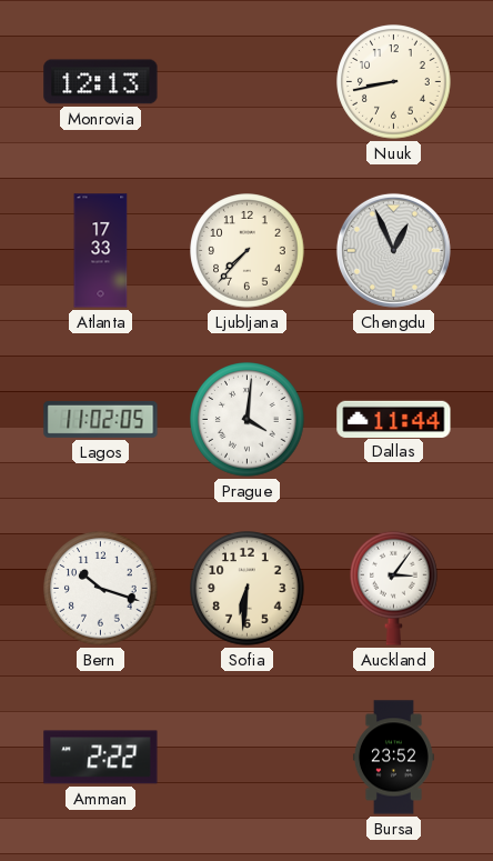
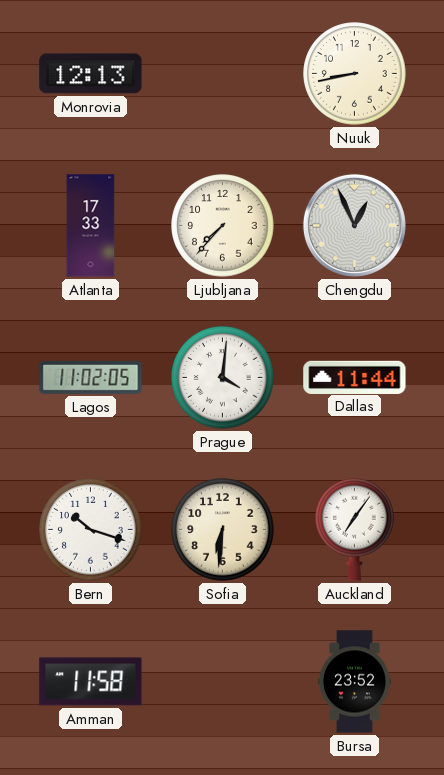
Auckland: 3:06 -> 7:06 (355, 529)
Amman: 2:22 -> 11:58 (91, 682)
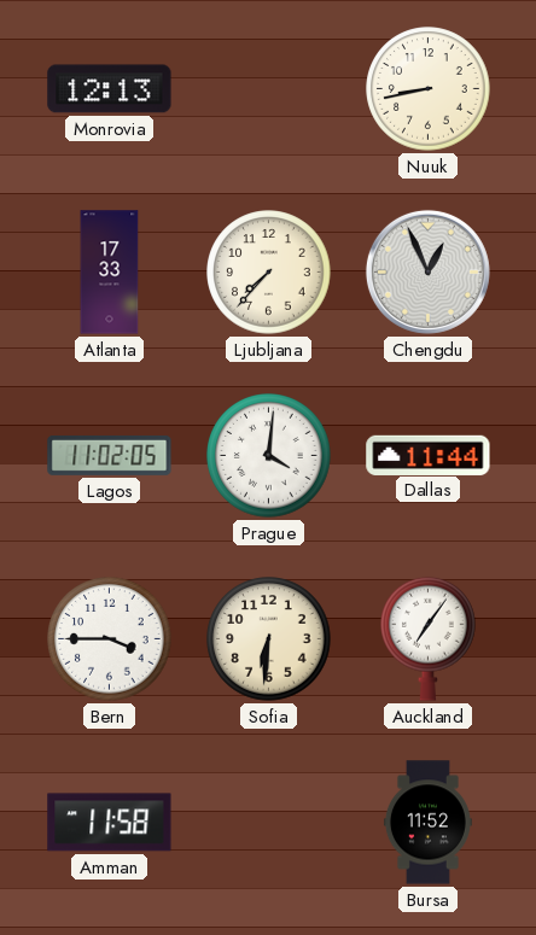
Bern: 10:18 -> 3:45 (110, 639)
Bursa: 23:52 -> 11:52 (427, 823)
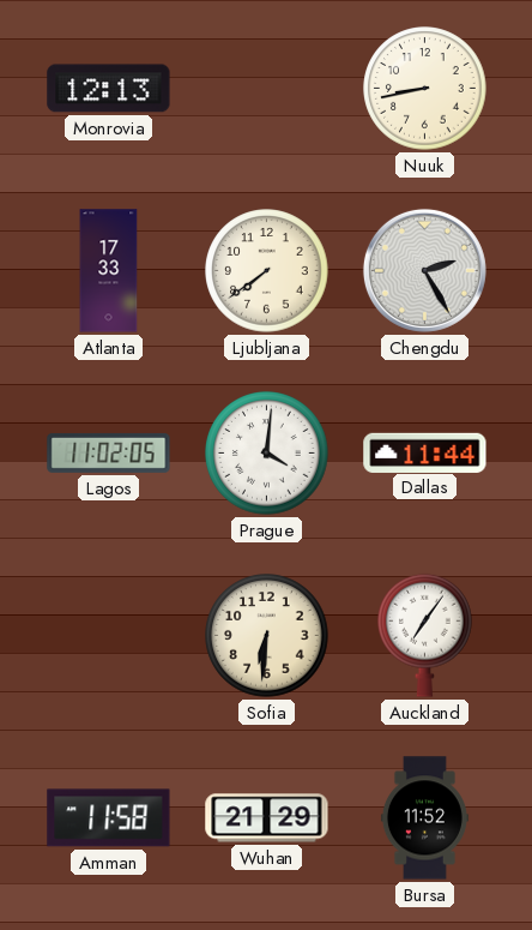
Ljubljana: 7:37 -> 7:39 (267, 271)
Chengdu: 12:56 -> 2:25 (424, 270)
Bern: 3:45 -> none (110, 639)
Wuhan: none -> 21:29 (267, 818)
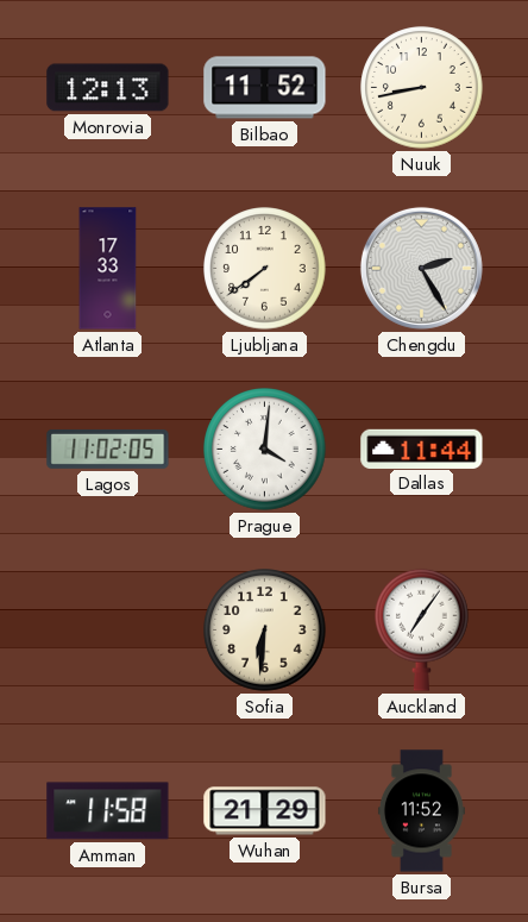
Bilbao: none -> 11:52 (265, 88)
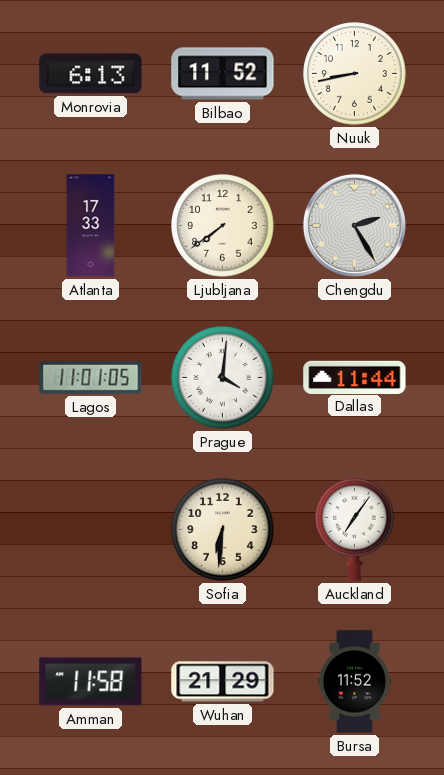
Monrovia: 12:13 -> 6:13 (91, 74)
Lagos: 11:02 -> 11:01 (91, 377)
